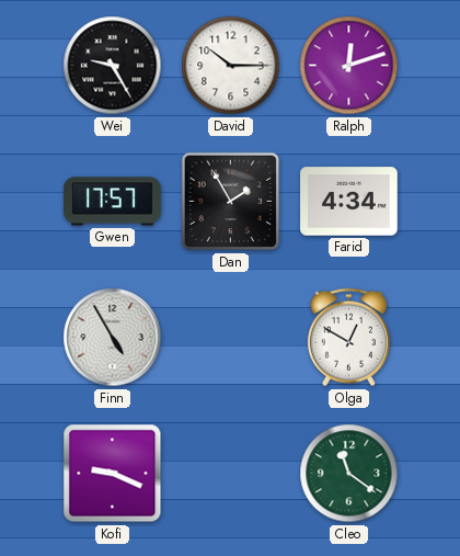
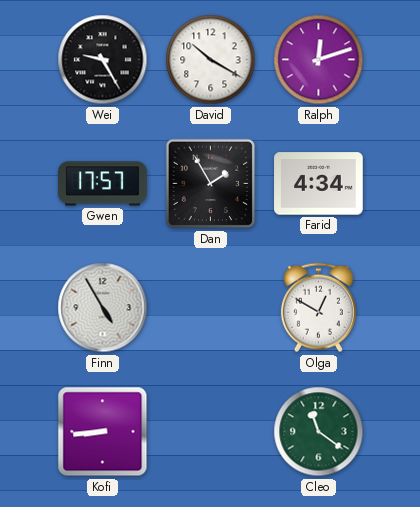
David: 10:15 -> 10:20 (211, 60)
Kofi: 9:19 -> 8:44 (103, 432)
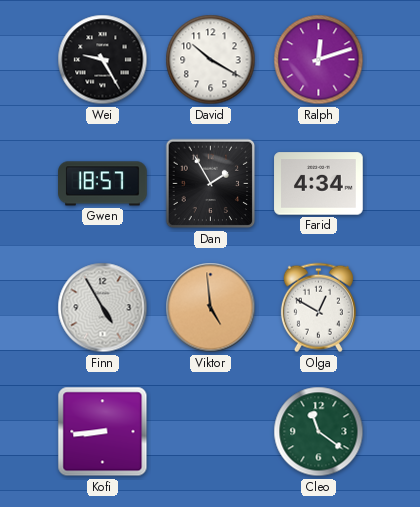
Gwen: 17:57 -> 18:57 (103, 184)
Viktor: none -> 4:59 (211, 308)
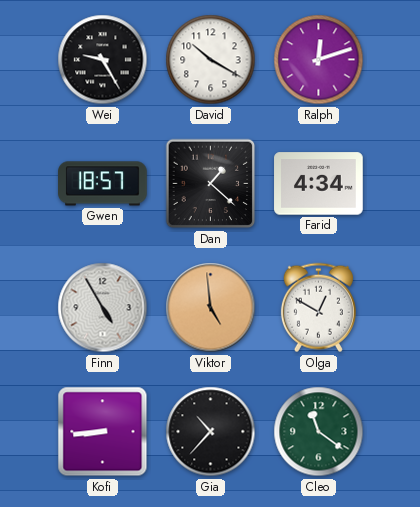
Dan: 1:55 -> 1:22 (211, 184)
Gia: none -> 10:37 (211, 432)
